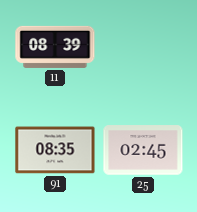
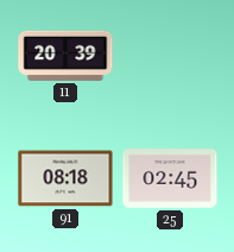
11: 08:39 -> 20:39 (65, 56)
91: 08:35 -> 08:18 (65, 178)
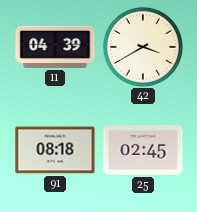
11: 20:39 -> 04:39 (55, 47)
42: none -> 3:40 (142, 46)
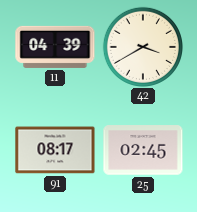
91: 08:18 -> 08:17 (55, 150)
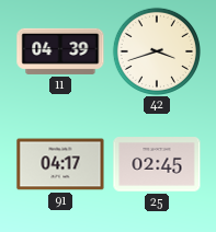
42: 3:40 -> 3:42 (156, 50)
91: 08:17 -> 04:17 (60, 164)
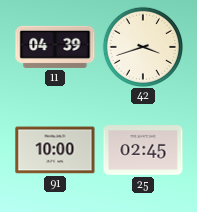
91: 04:17 -> 10:00 (55, 150)
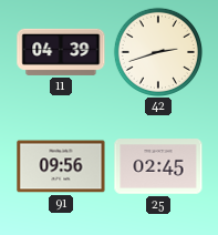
42: 3:42 -> 2:42 (157, 51)
91: 10:00 -> 09:56 (61, 166)
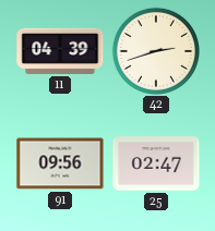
25: 02:45 -> 02:47 (156, 163)
